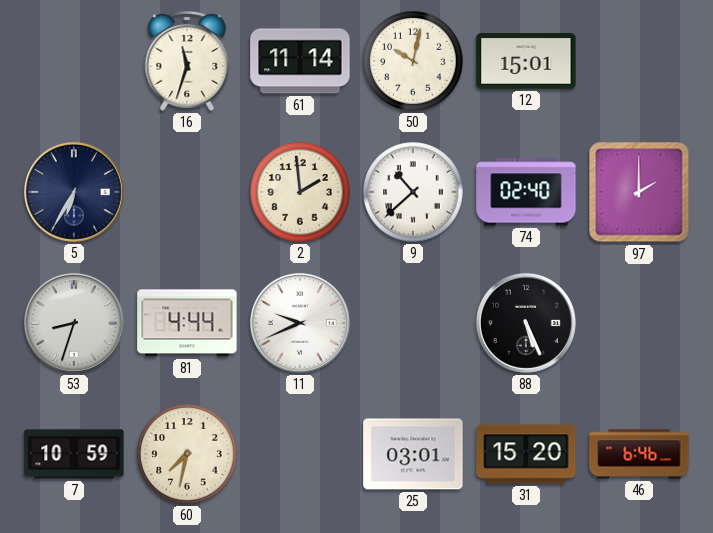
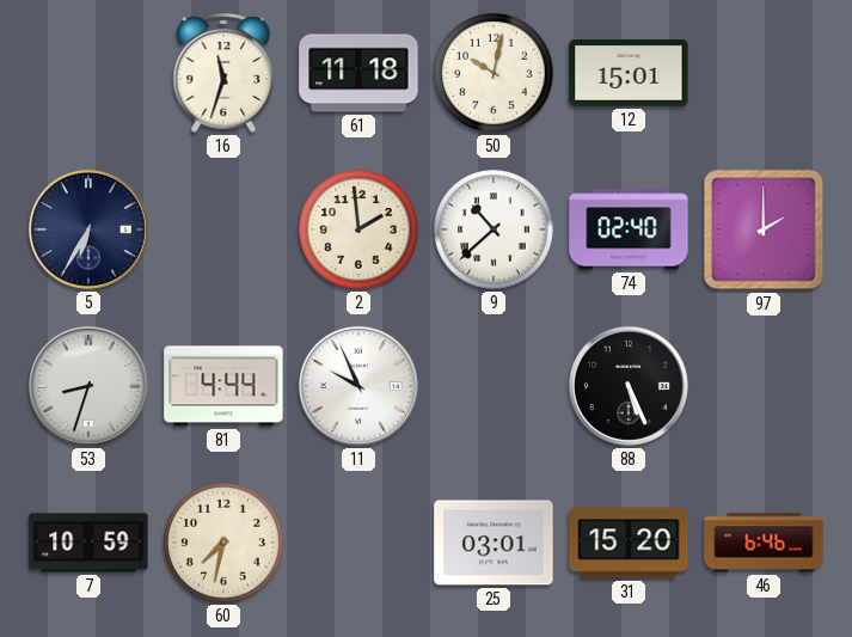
61: 11:14 -> 11:18 (358, 73)
11: 9:41 -> 9:56 (358, 386)
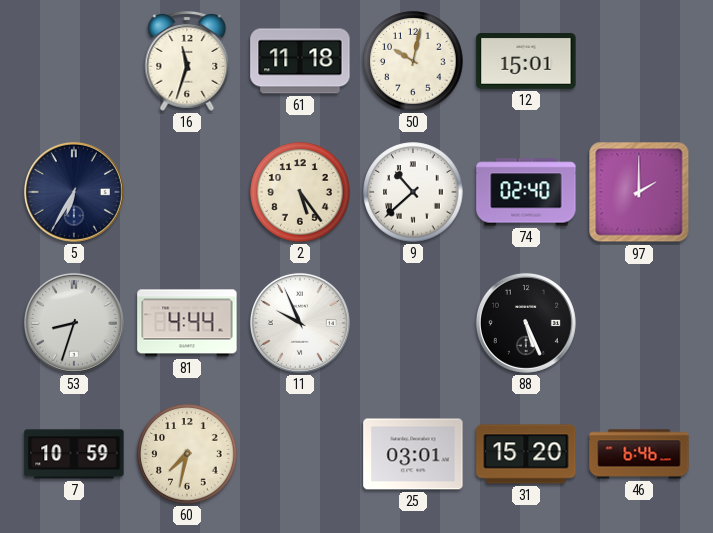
2: 1:59 -> 5:24 (300, 192)
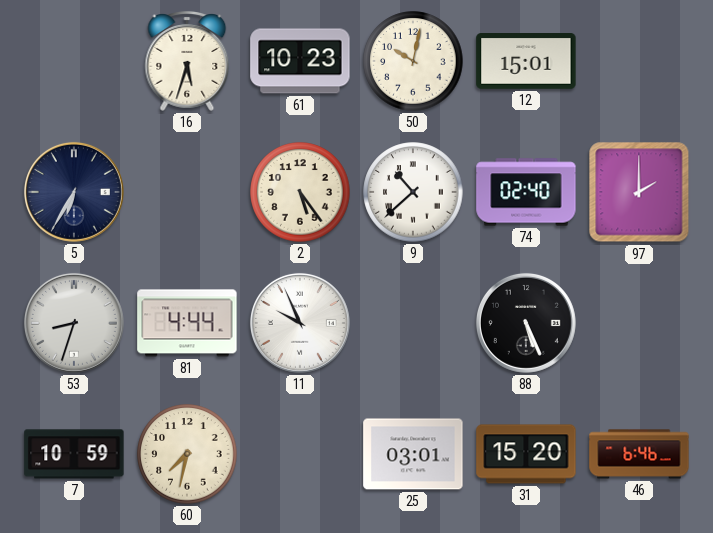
16: 11:33 -> 5:33 (187, 61)
61: 11:18 -> 10:23 (300, 61)
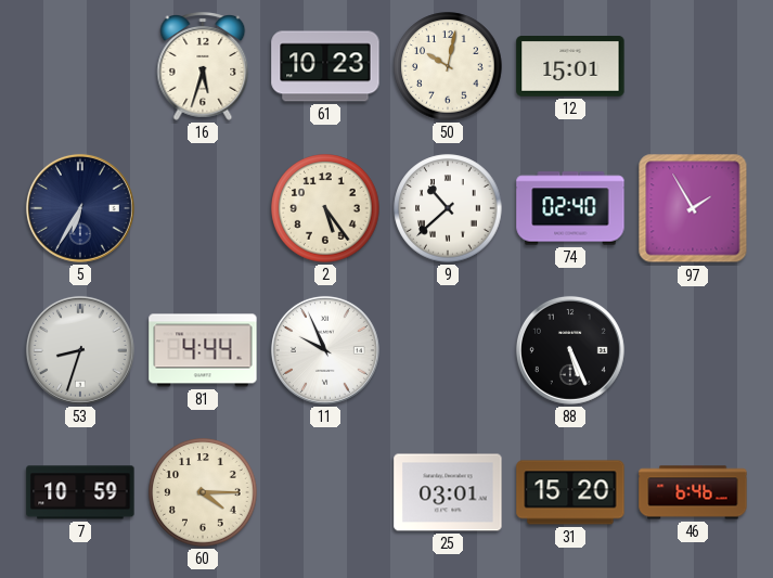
97: 2:00 -> 1:55 (693, 208)
60: 7:32 -> 4:15 (203, 492)
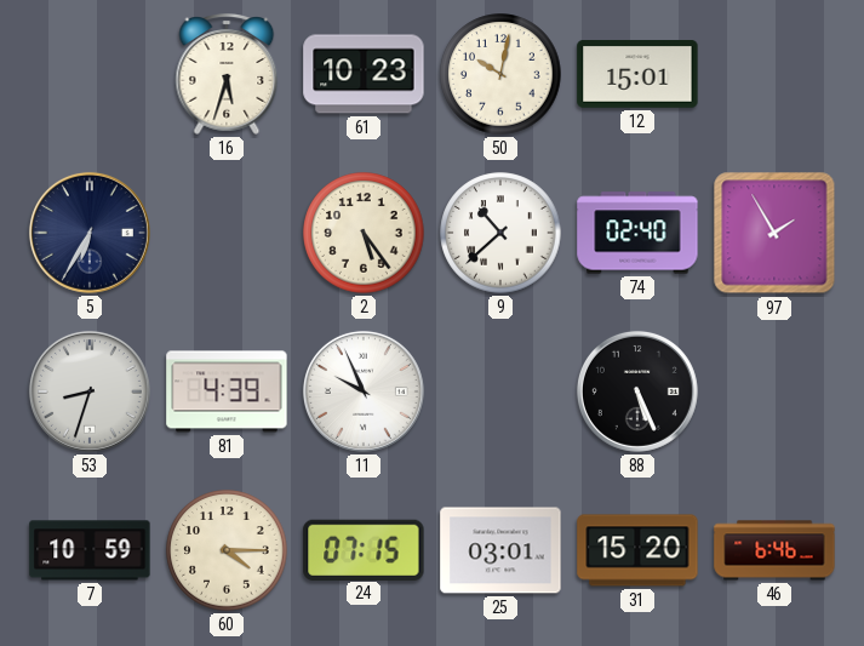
81: 4:44 -> 4:39 (227, 391)
24: none -> 07:15 (364, 549)
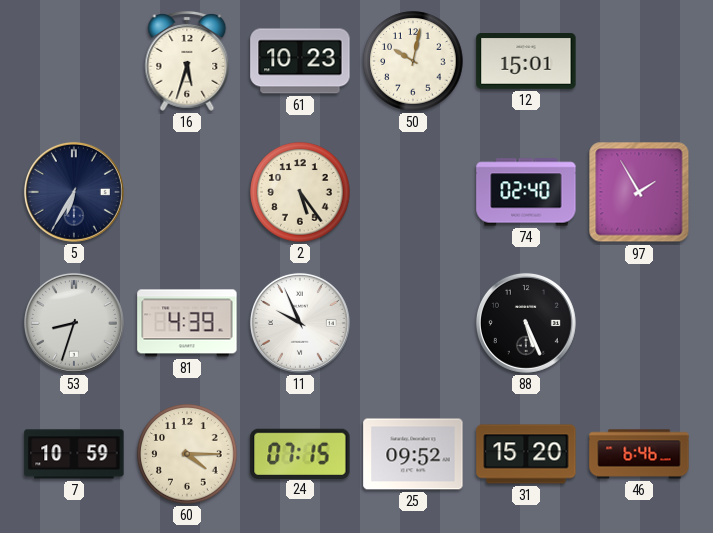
9: 10:38 -> none (500, 233)
25: 03:01 -> 09:52 (413, 454)
